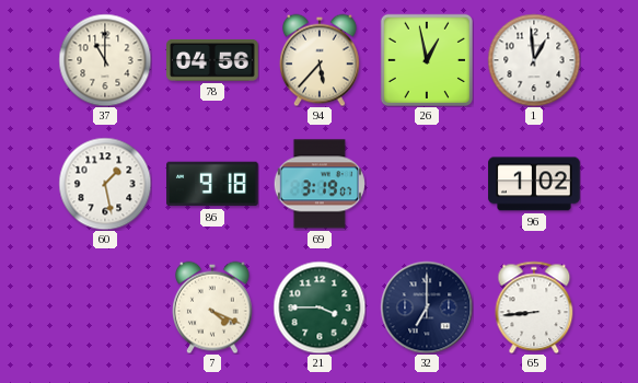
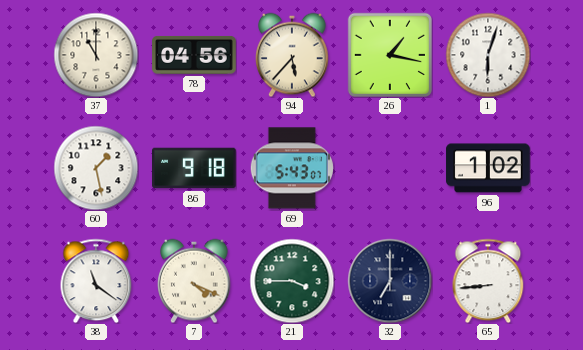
26: 12:58 -> 1:17 (389, 54)
1: 12:59 -> 6:03 (488, 55)
69: 3:19 -> 5:43 (292, 168)
38: none -> 11:21 (96, 281)
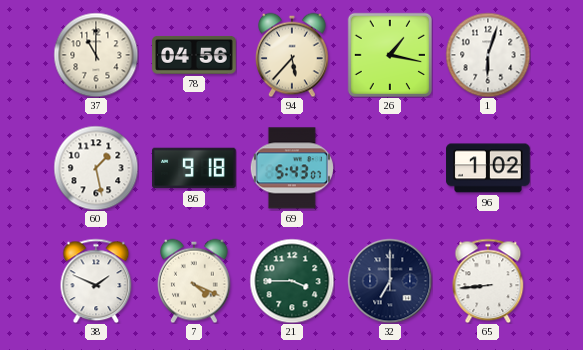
38: 11:21 -> 1:49 (96, 281)
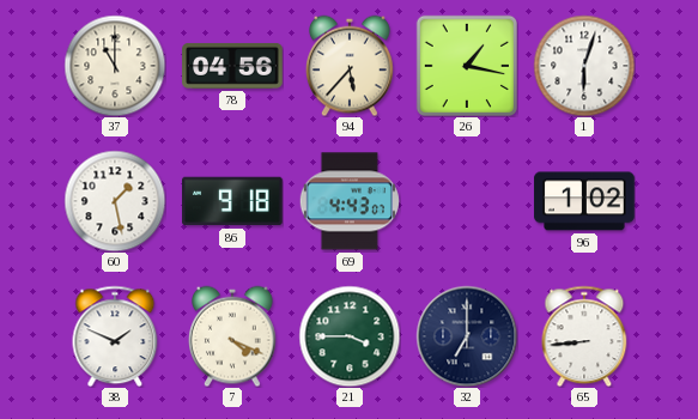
69: 5:43 -> 4:43 (350, 201)
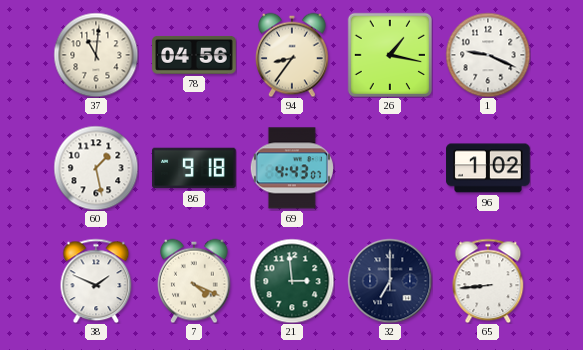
37: 11:00 -> 11:01 (96, 55)
94: 5:37 -> 8:36 (293, 55)
1: 6:03 -> 9:19 (488, 55)
21: 3:45 -> 2:59 (292, 281)
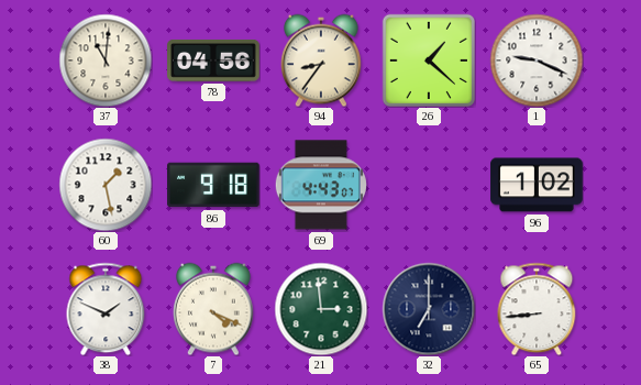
26: 1:17 -> 1:22 (428, 59)
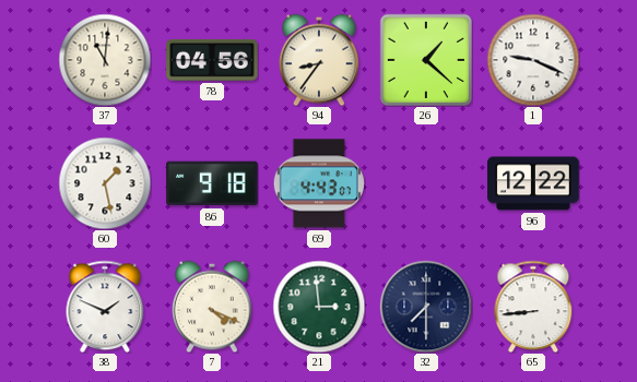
96: 1:02 -> 12:22 (533, 183)
32: 7:00 -> 7:30 (426, 307)
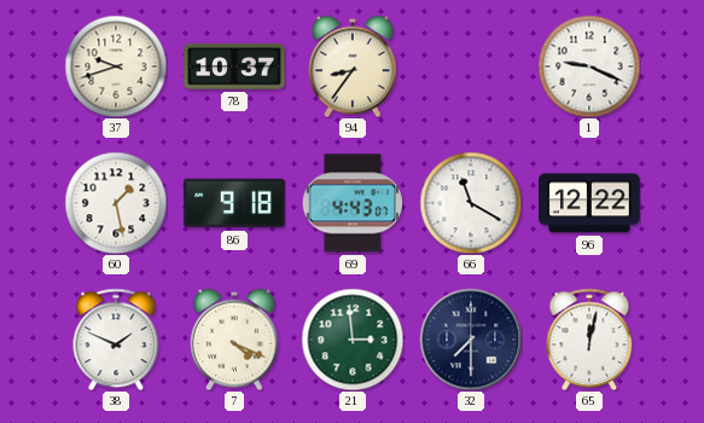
37: 11:01 -> 9:42 (116, 66)
78: 04:56 -> 10:37 (234, 66)
26: 1:22 -> none (425, 59)
66: none -> 11:20 (471, 203)
65: 8:44 -> 12:02 (589, 340)
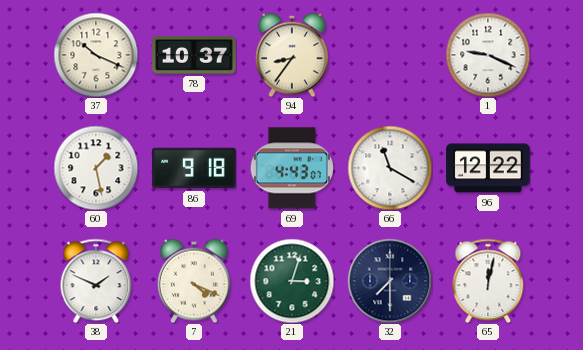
37: 9:42 -> 10:19 (96, 55)
21: 2:59 -> 3:03 (292, 281)
